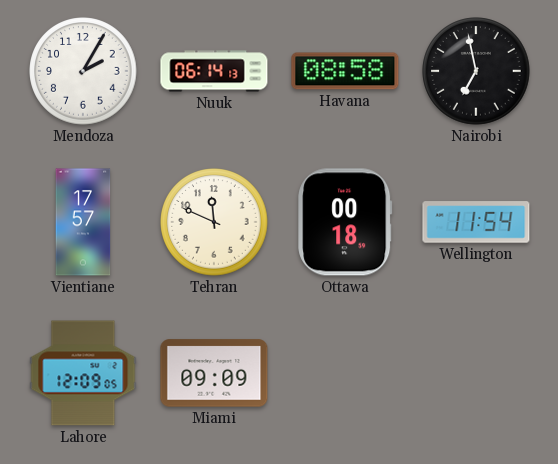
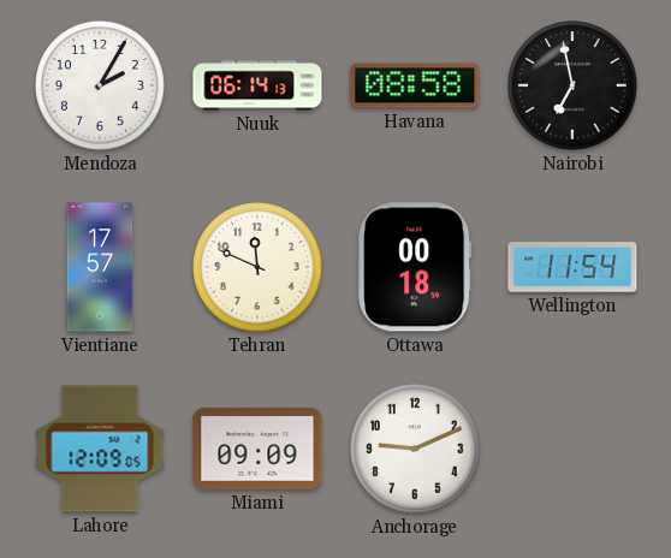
Anchorage: none -> 9:11 (415, 449)
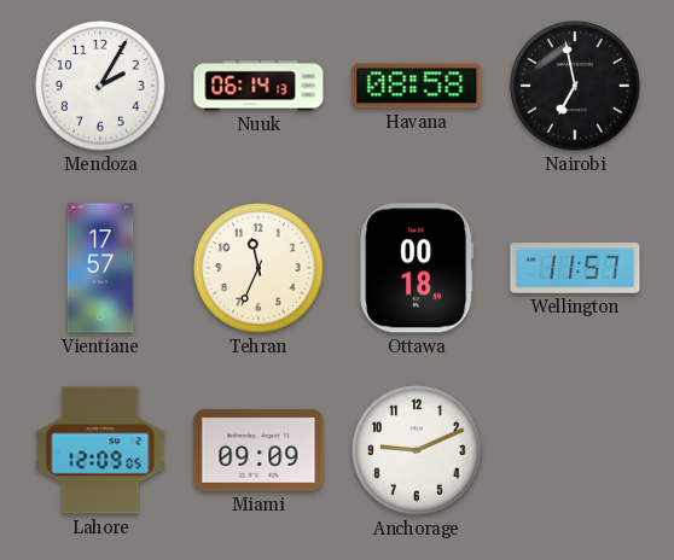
Tehran: 11:49 -> 11:34 (258, 268)
Wellington: 11:54 -> 11:57 (575, 268)
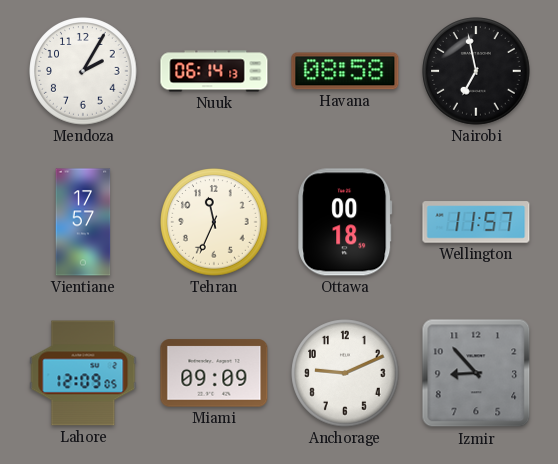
Izmir: none -> 8:53 (476, 373)
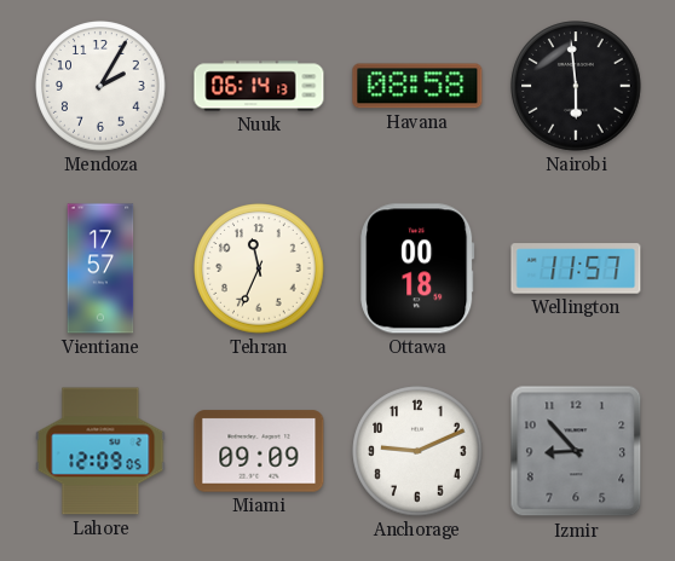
Nairobi: 6:58 -> 5:59 (576, 86)
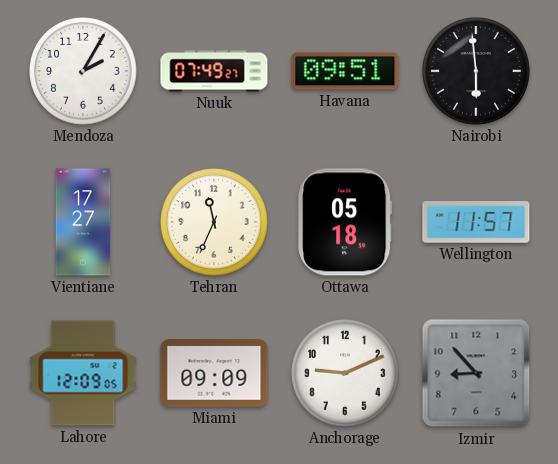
Nuuk: 06:14 -> 07:49 (214, 71)
Havana: 08:58 -> 09:51 (345, 71)
Vientiane: 17:57 -> 17:27 (83, 222)
Ottawa: 00:18 -> 05:18 (345, 222)
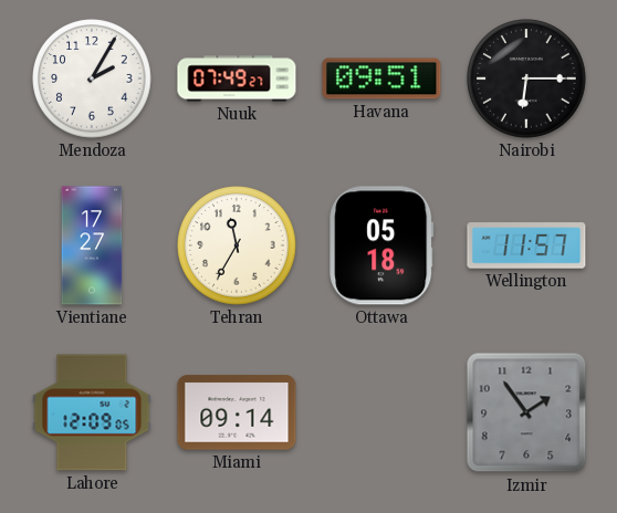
Nairobi: 5:59 -> 6:15 (526, 78)
Tehran: 11:34 -> 11:35 (237, 245)
Miami: 09:09 -> 09:14 (237, 412)
Anchorage: 9:11 -> none (345, 373)
Izmir: 8:53 -> 1:54 (526, 412)
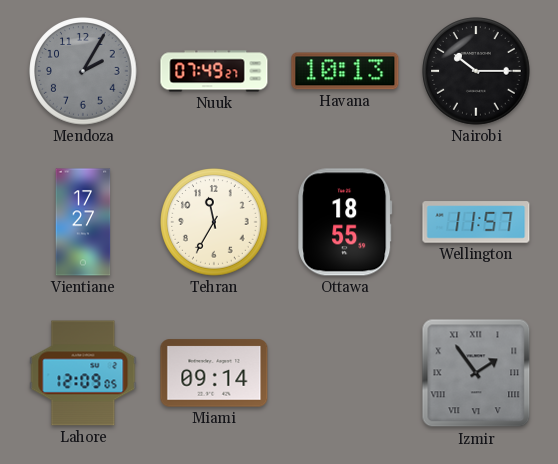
Mendoza dial: white -> grey (83, 71)
Havana: 09:51 -> 10:13 (345, 71)
Nairobi: 6:15 -> 10:15 (476, 71)
Ottawa: 05:18 -> 18:55 (345, 222)
Izmir numerals: Arabic -> Roman (476, 373)
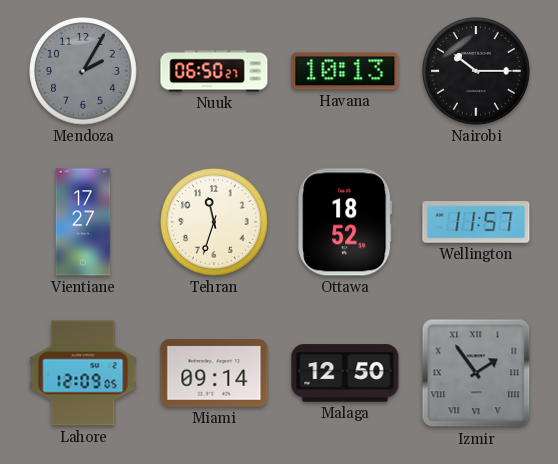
Nuuk: 07:49 -> 06:50 (214, 71)
Tehran: 11:35 -> 11:33 (214, 222)
Ottawa: 18:55 -> 18:52 (345, 222)
Malaga: none -> 12:50 (345, 373)
